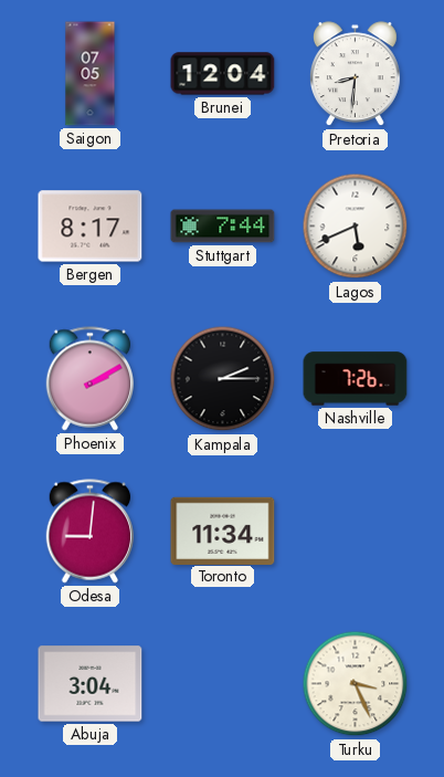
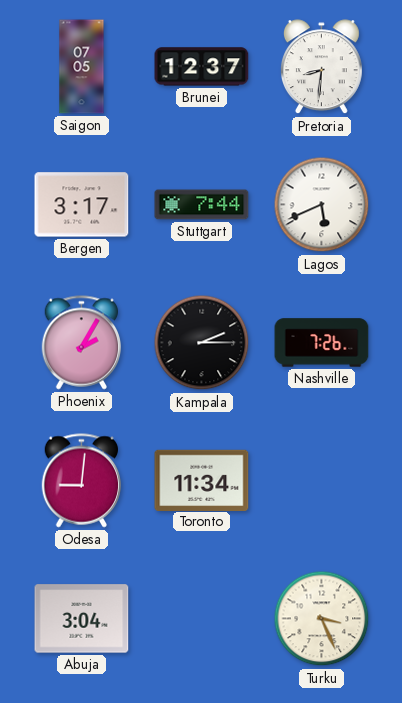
Brunei: 12:04 -> 12:37 (202, 67)
Bergen: 8:17 -> 3:17 (82, 205)
Phoenix: 2:10 -> 2:05 (82, 343)
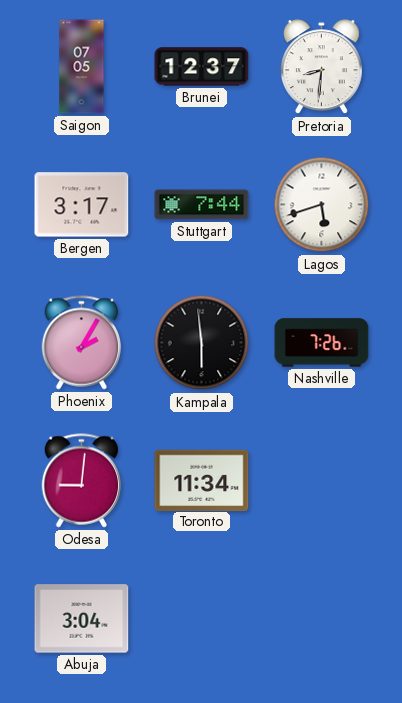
Lagos: 5:41 -> 5:42 (322, 205)
Kampala: 2:15 -> 5:59 (202, 343)
Turku: 3:26 -> none (322, 619)
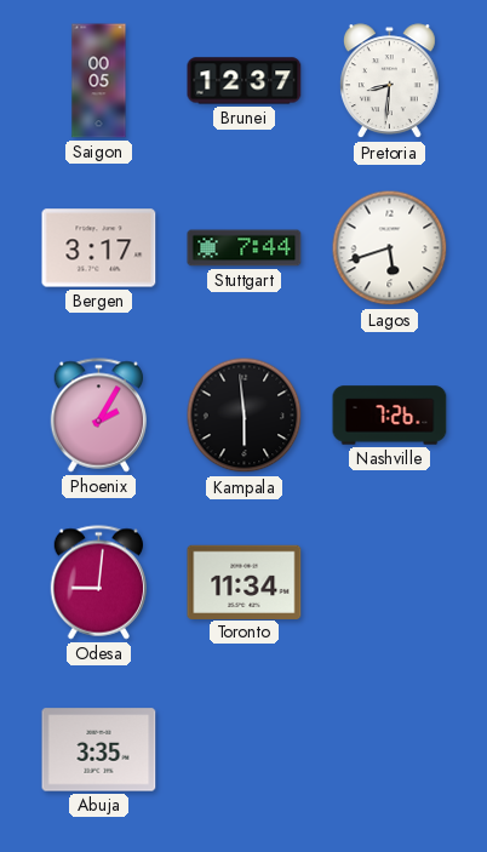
Saigon: 07:05 -> 00:05 (99, 81)
Abuja: 3:04 -> 3:35 (99, 750)
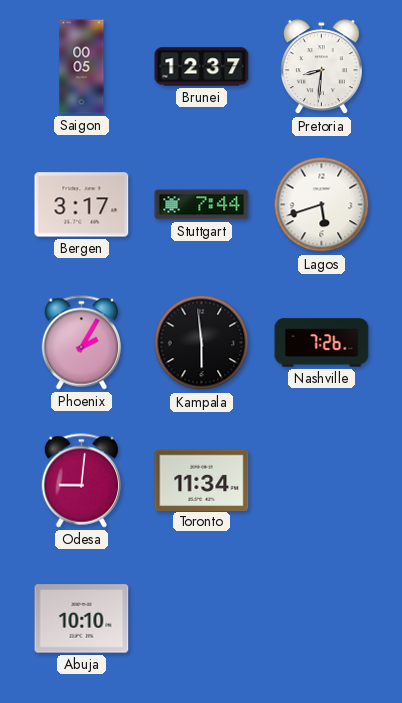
Abuja: 3:35 -> 10:10 (82, 619)
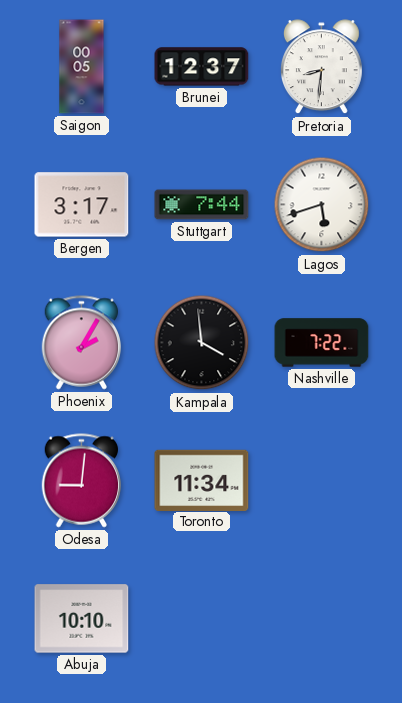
Kampala: 5:59 -> 3:59 (202, 343)
Nashville: 7:26 -> 7:22 (322, 343)
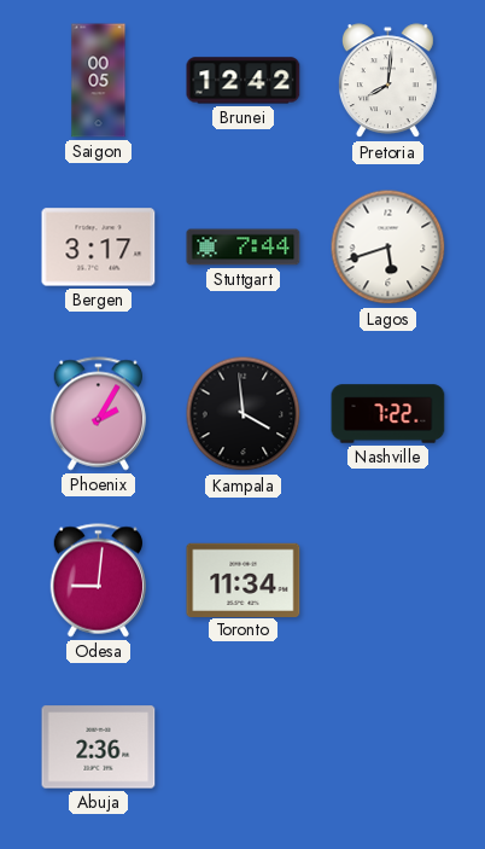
Brunei: 12:37 -> 12:42 (244, 81)
Pretoria: 8:31 -> 8:01 (387, 81)
Abuja: 10:10 -> 2:36 (99, 748)
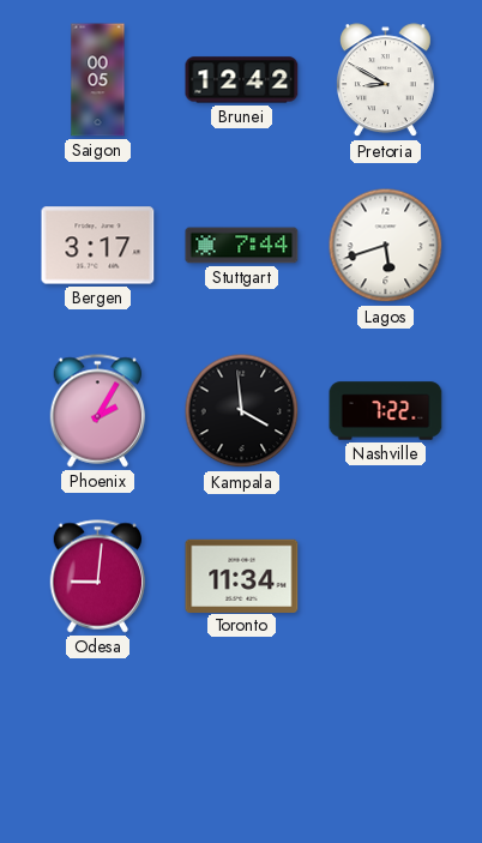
Pretoria: 8:01 -> 8:50 (385, 80)
Abuja: 2:36 -> none (99, 748)
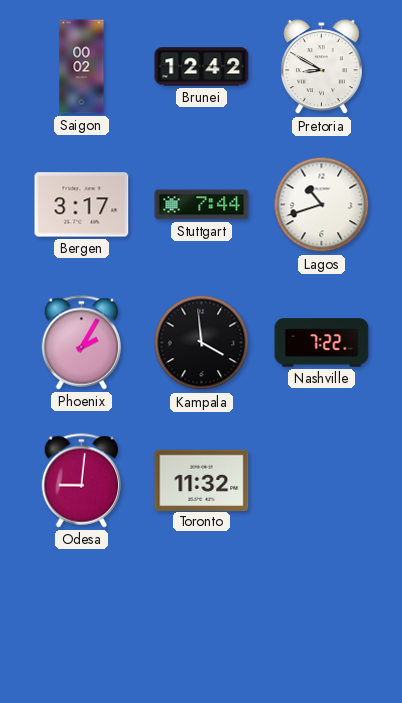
Saigon: 00:05 -> 00:02 (82, 67)
Lagos: 5:42 -> 10:42 (322, 205)
Toronto: 11:34 -> 11:32 (202, 480)
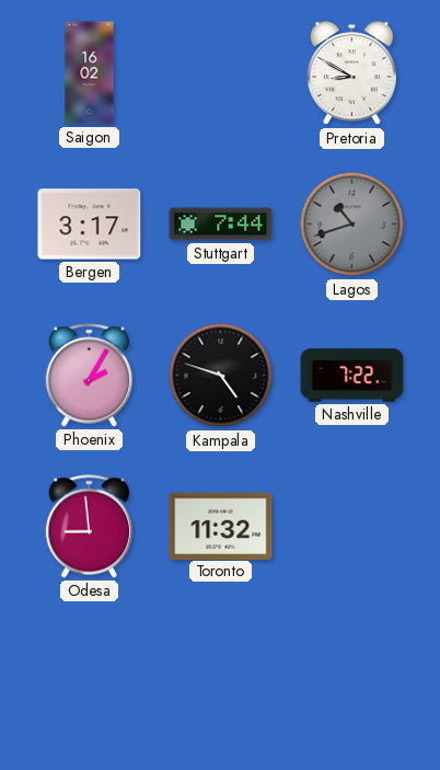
Saigon: 00:02 -> 16:02 (90, 73)
Brunei: 12:42 -> none (202, 67)
Lagos dial: white -> grey (352, 225)
Kampala: 3:59 -> 4:48 (221, 376)
Odesa: 9:01 -> 8:59 (90, 527)
